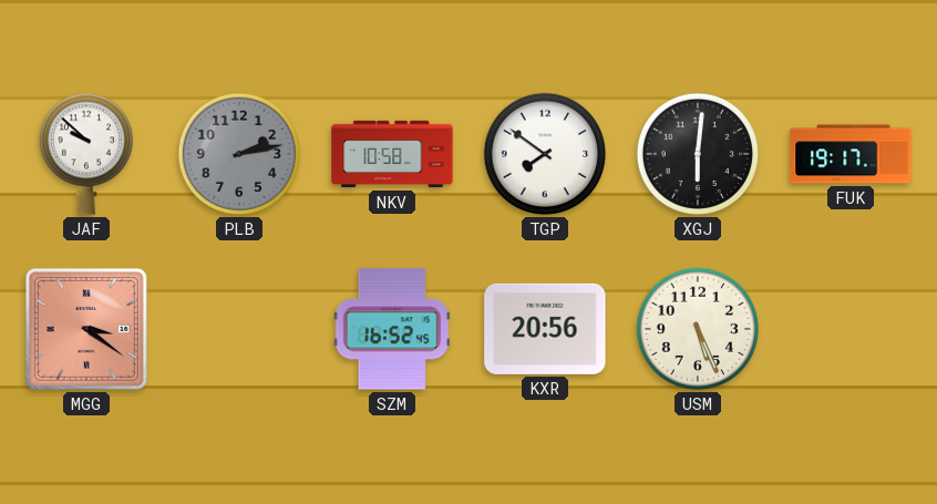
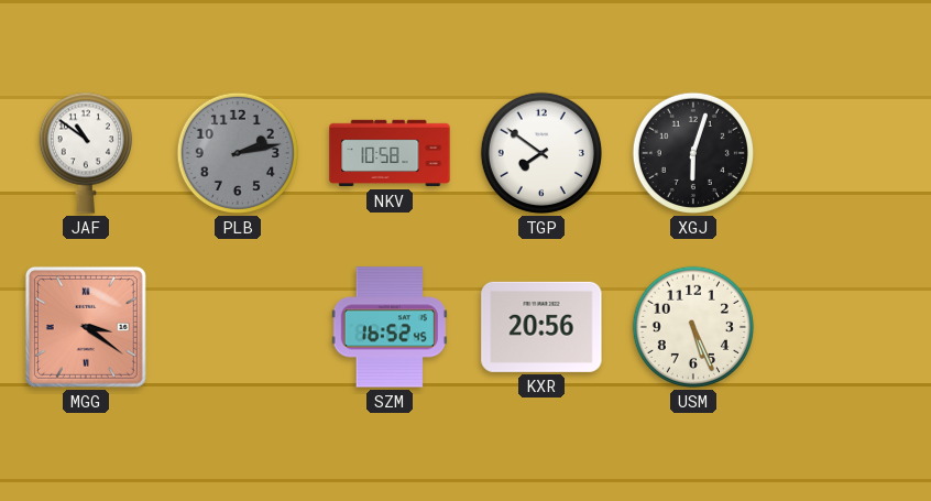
JAF: 9:52 -> 10:51 (86, 153)
XGJ: 6:01 -> 6:03 (693, 153)
FUK: 19:17 -> none (851, 154)
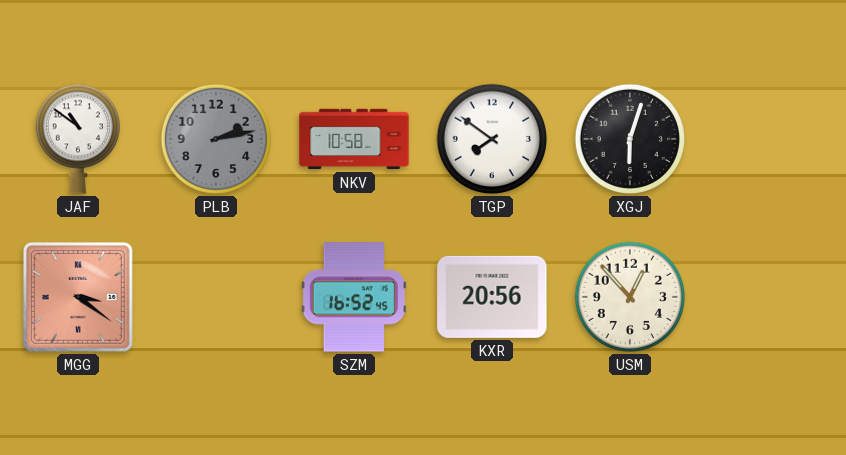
USM: 5:26 -> 12:53 (630, 297)
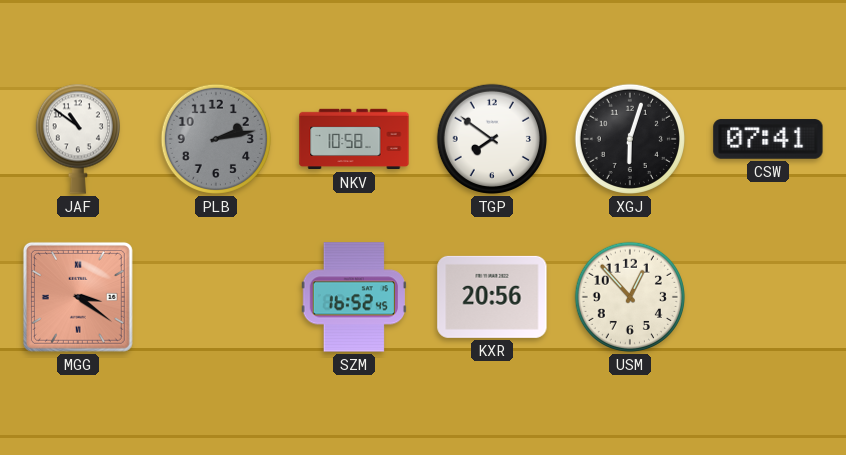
CSW: none -> 07:41 (768, 139)
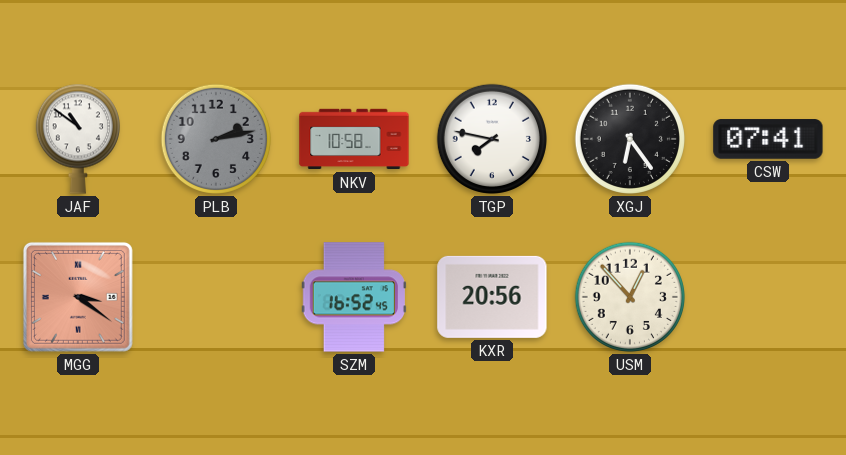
TGP: 7:51 -> 7:47 (492, 139)
XGJ: 6:03 -> 6:24 (630, 139)
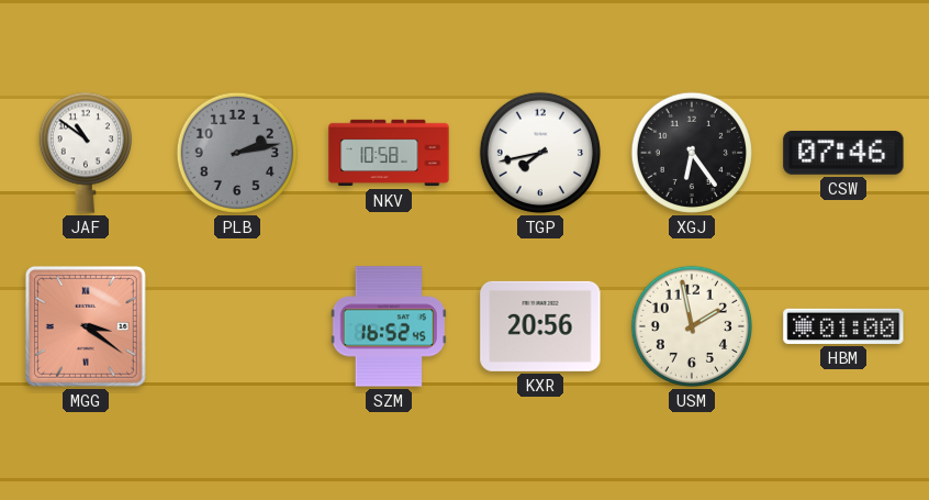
TGP: 7:47 -> 7:43 (540, 153)
CSW: 07:41 -> 07:46 (843, 153)
USM: 12:53 -> 1:58 (692, 326)
HBM: none -> 01:00 (843, 326)
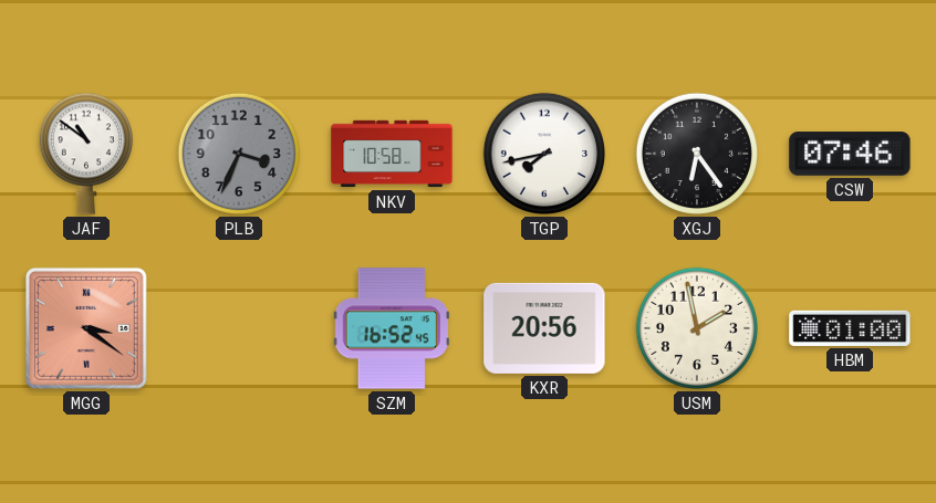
PLB: 2:13 -> 3:34 (239, 154)
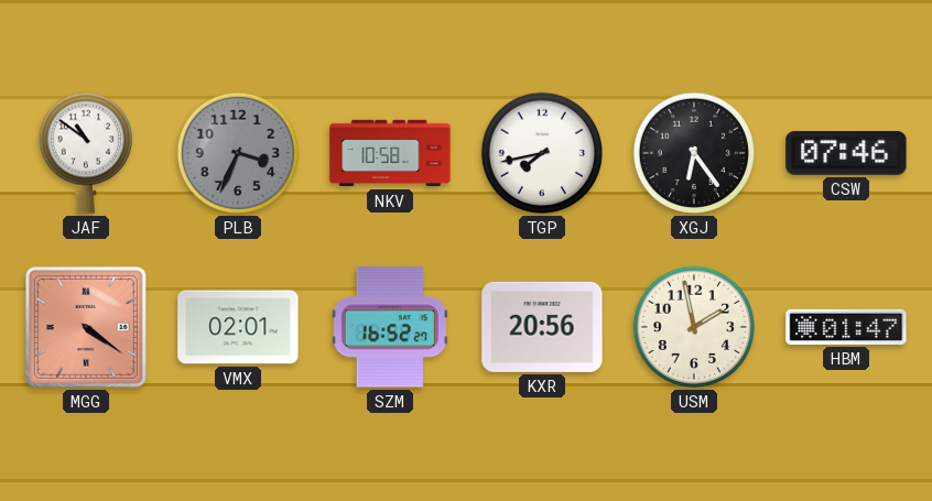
MGG: 3:21 -> 4:21 (86, 327)
VMX: none -> 02:01 (238, 327)
SZM: 16:52:45 -> 16:52:27 (390, 327)
HBM: 01:00 -> 01:47 (846, 327)
